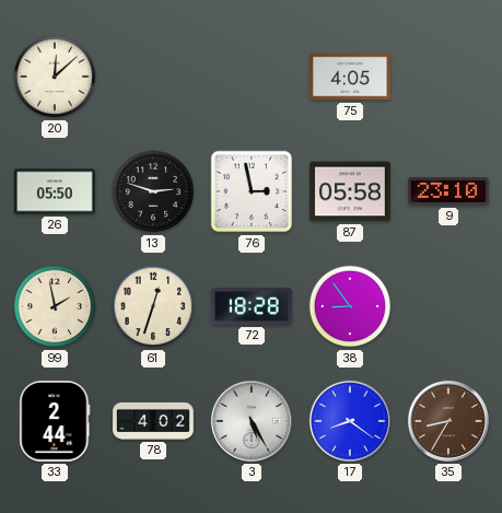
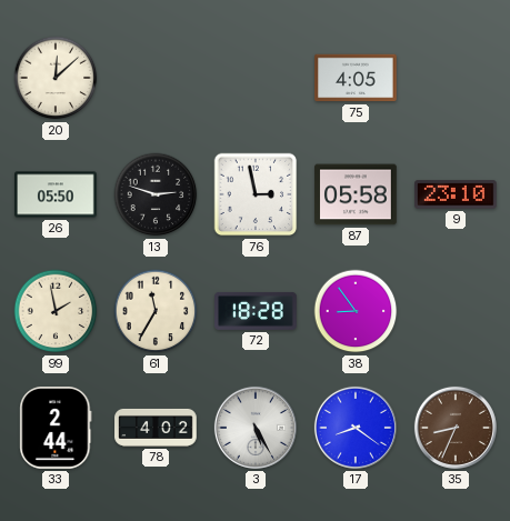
61: 12:33 -> 11:35 (156, 311)
35: 8:35 -> 8:34 (456, 428)
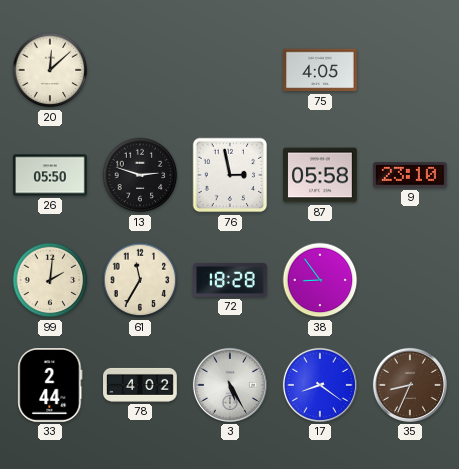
99: 1:58 -> 2:01 (50, 280)
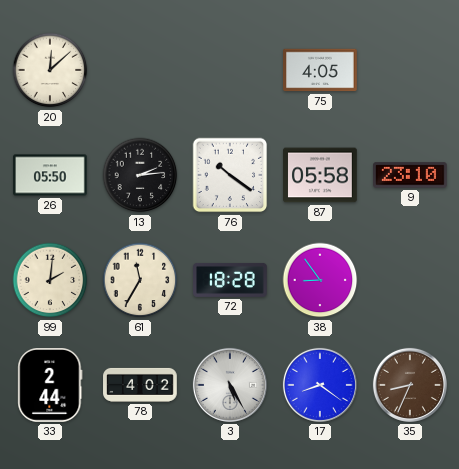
13: 2:48 -> 2:14 (140, 175)
76: 2:58 -> 10:21 (230, 175)
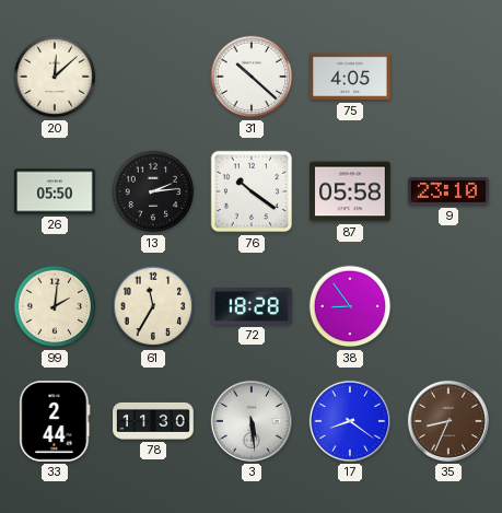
31: none -> 10:22 (252, 77)
78: 4:02 -> 11:30 (153, 421)
3: 5:25 -> 5:29 (252, 421)
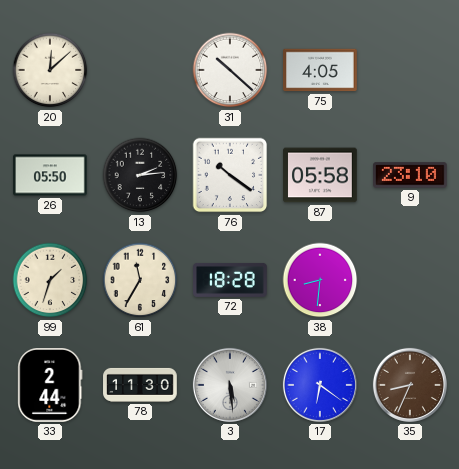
99: 2:01 -> 1:33 (50, 280)
38: 8:54 -> 8:31 (320, 280)
17: 8:21 -> 6:21 (320, 385)
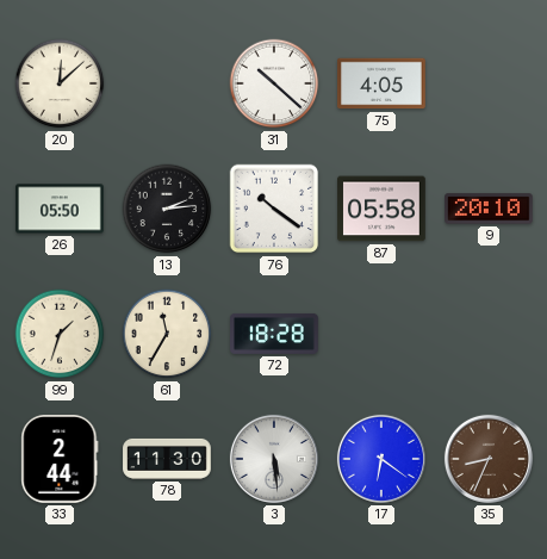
9: 23:10 -> 20:10 (490, 209)
38: 8:31 -> none (320, 280)
